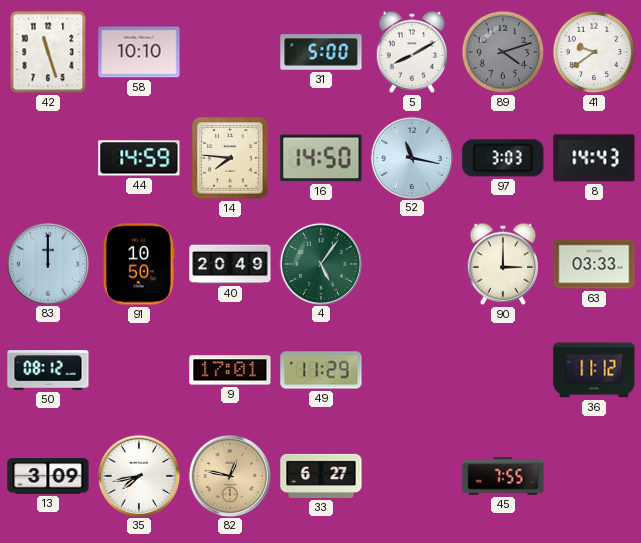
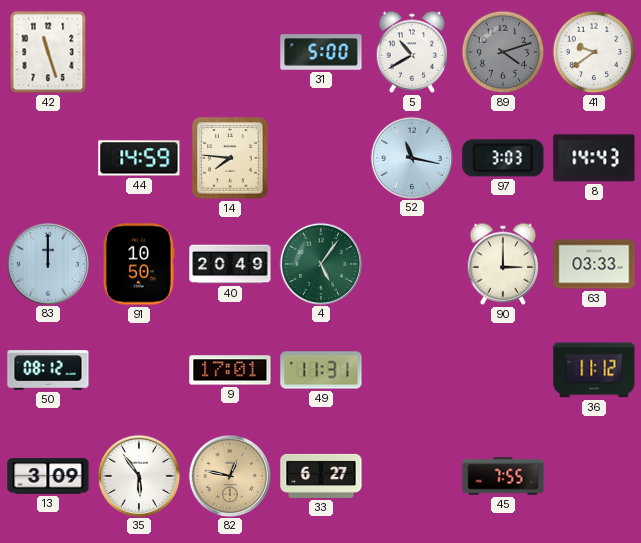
58: 10:10 -> none (139, 52)
5: 8:10 -> 10:40 (412, 52)
16: 14:50 -> none (321, 158)
49: 11:29 -> 11:31 (321, 370)
35: 7:43 -> 5:54 (138, 475)
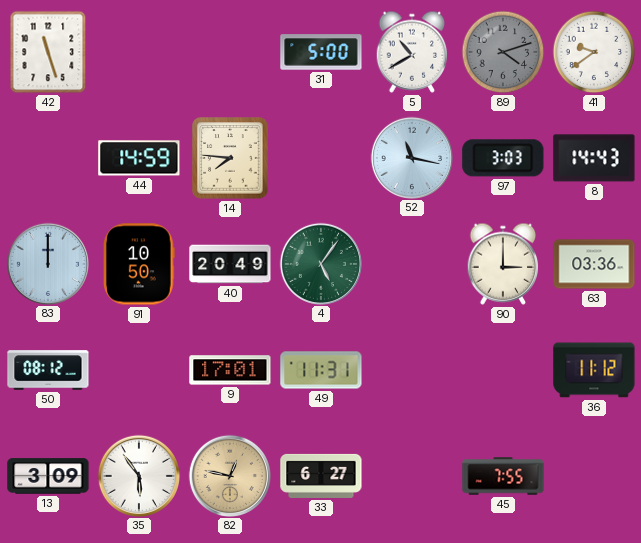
63: 03:33 -> 03:36 (594, 264)
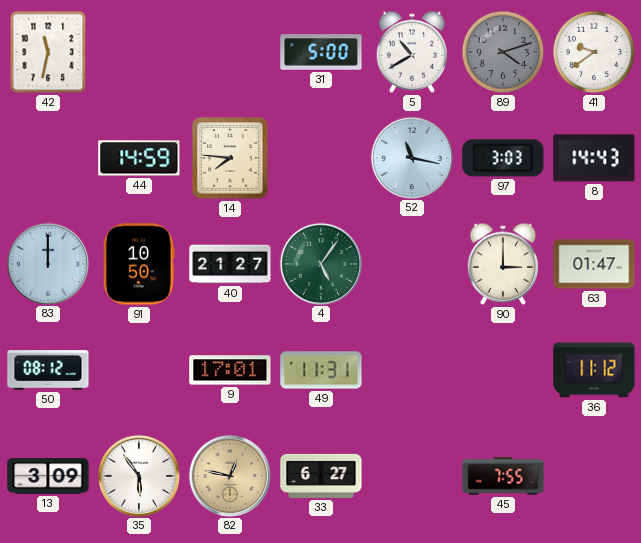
42: 11:27 -> 11:32 (48, 52)
40: 20:49 -> 21:27 (230, 264)
63: 03:36 -> 01:47 (594, 264)
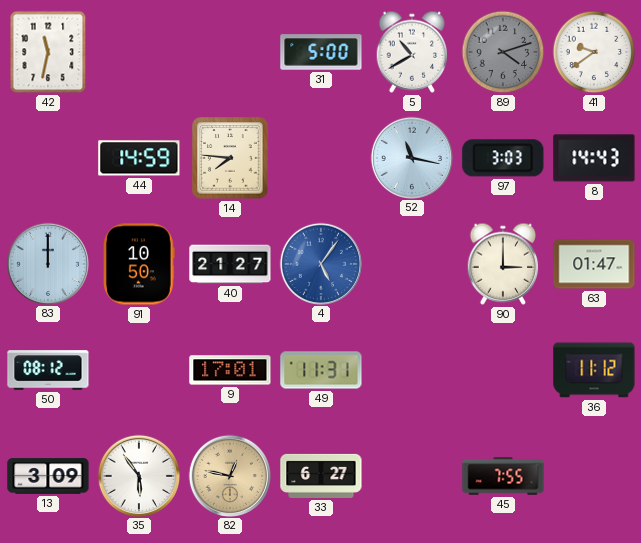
4 dial: green -> blue (320, 263)
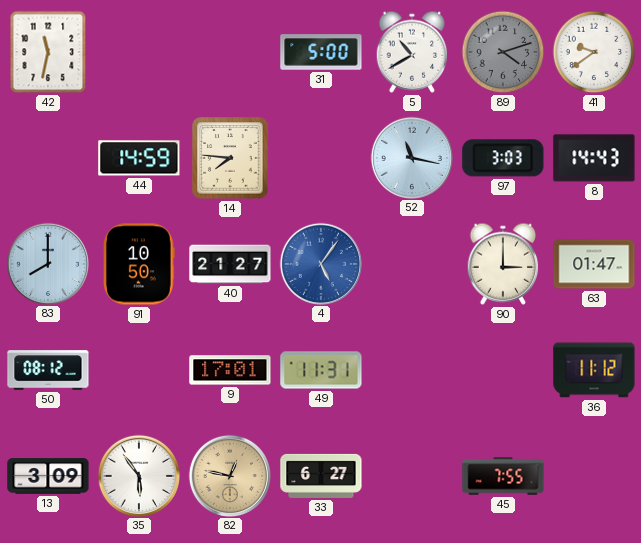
83: 12:00 -> 8:00 (47, 263)
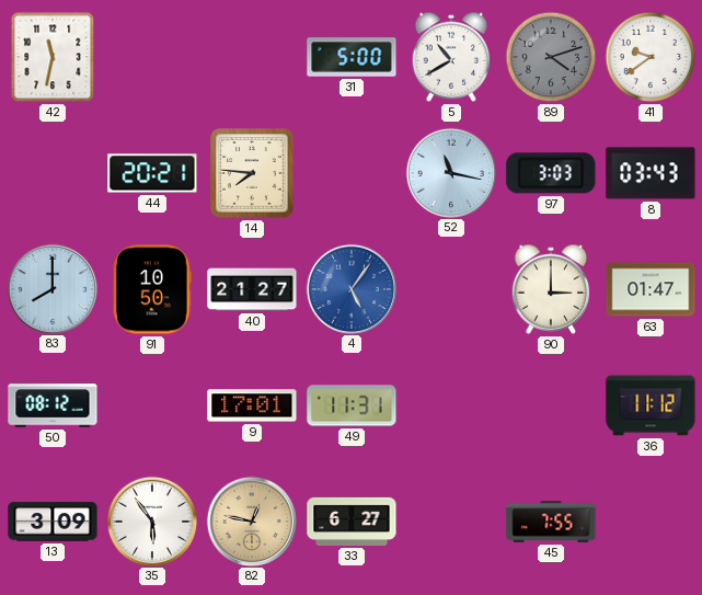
44: 14:59 -> 20:21 (152, 173)
8: 14:43 -> 03:43 (651, 173)
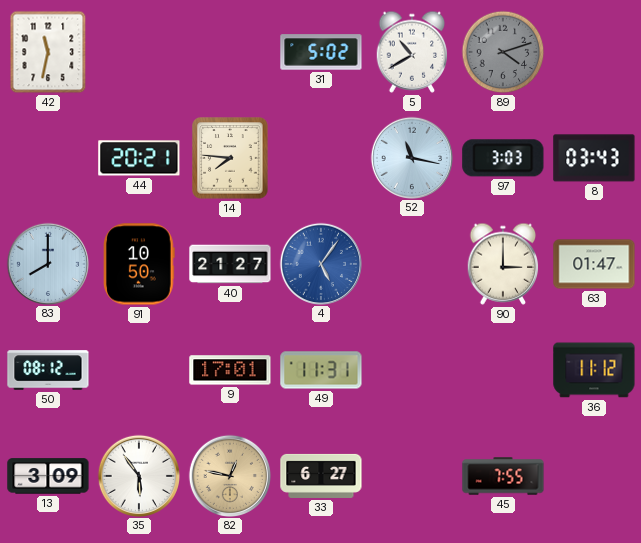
31: 5:00 -> 5:02 (321, 52)
41: 9:39 -> none (651, 57)
